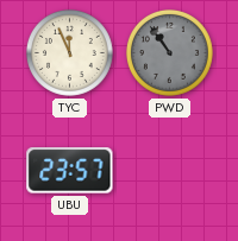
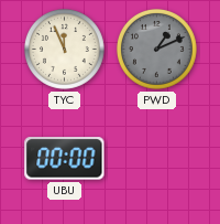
PWD: 10:54 -> 1:11 (156, 49)
UBU: 23:57 -> 00:00 (65, 159)
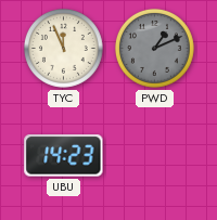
UBU: 00:00 -> 14:23 (64, 156)
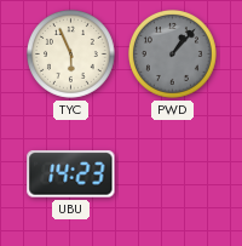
TYC: 11:56 -> 5:56 (70, 53)
PWD: 1:11 -> 1:07 (172, 53)
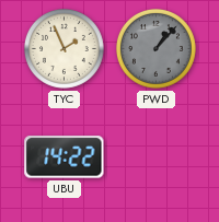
TYC: 5:56 -> 1:56 (64, 48)
UBU: 14:23 -> 14:22 (65, 157)
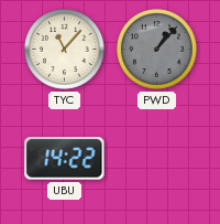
TYC: 1:56 -> 11:07 (64, 49)
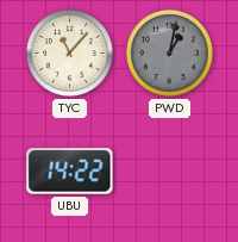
PWD: 1:07 -> 1:02 (169, 52)
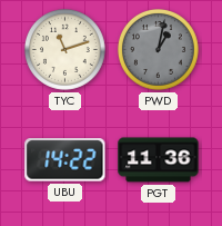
TYC: 11:07 -> 11:12 (64, 49)
PGT: none -> 11:36 (159, 160)
